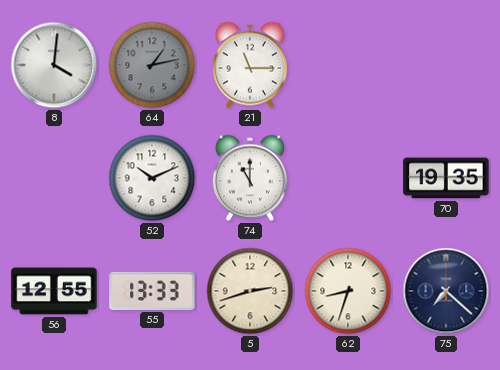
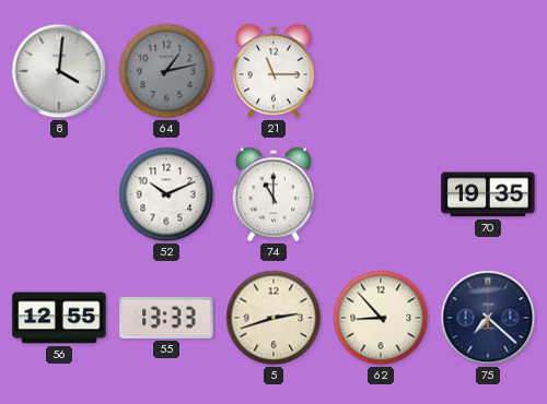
62: 8:33 -> 8:53 (381, 318)
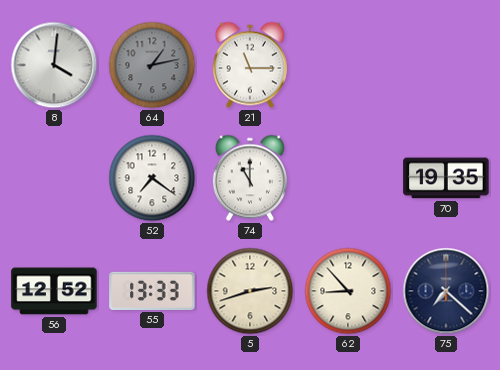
52: 10:11 -> 7:21 (152, 178)
56: 12:55 -> 12:52 (54, 291)
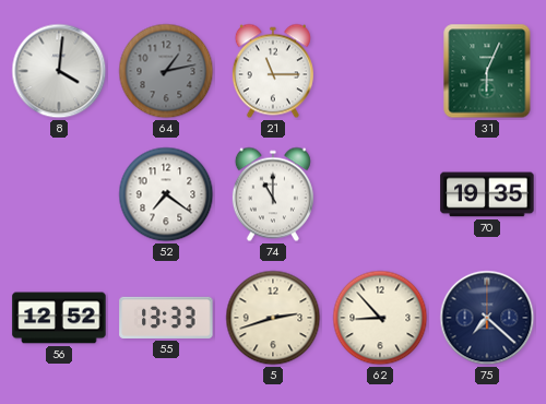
31: none -> 6:04 (487, 71)
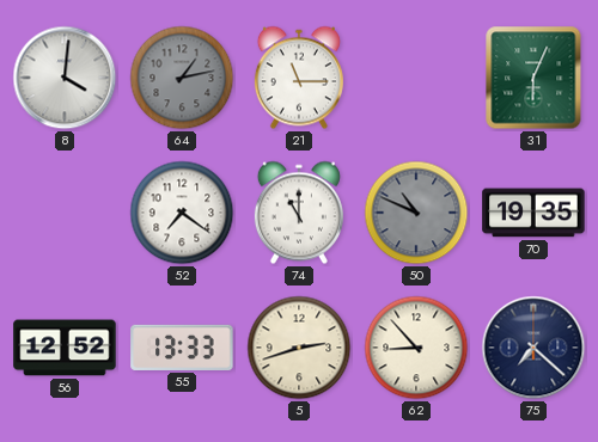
50: none -> 10:49 (416, 213)
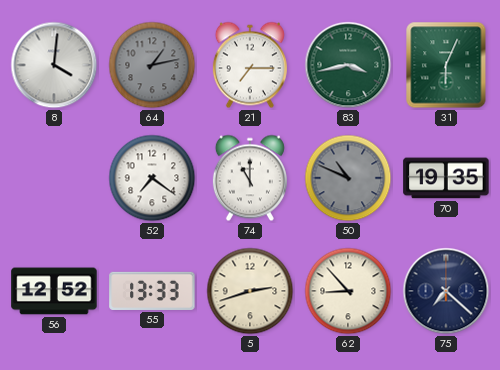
21: 11:15 -> 7:15 (250, 65)
83: none -> 3:43 (348, 65)
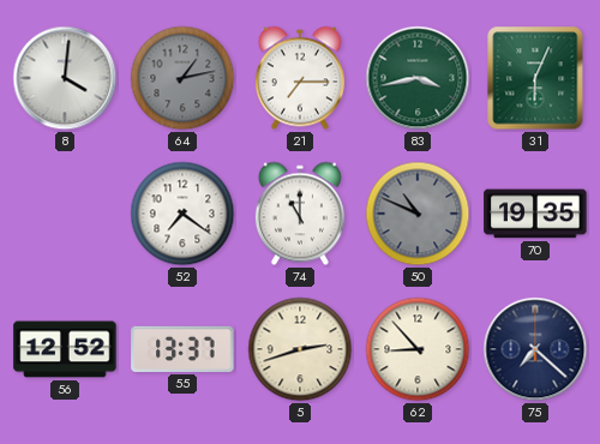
55: 13:33 -> 13:37 (182, 349)
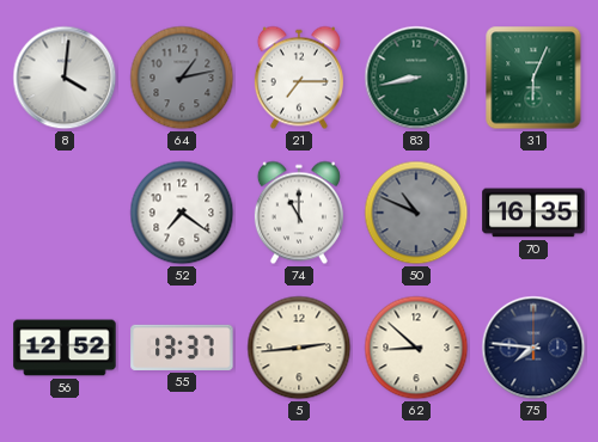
83: 3:43 -> 8:43 (416, 78)
70: 19:35 -> 16:35 (533, 213)
5: 2:42 -> 2:44 (299, 348)
62: 8:53 -> 8:52 (416, 348)
75: 7:22 -> 7:46 (533, 348)
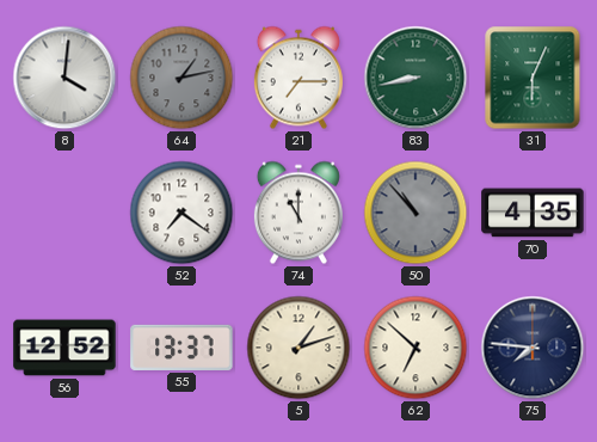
50: 10:49 -> 10:53 (416, 213)
70: 16:35 -> 4:35 (533, 213)
5: 2:44 -> 1:12 (298, 348)
62: 8:52 -> 6:52 (416, 348)
